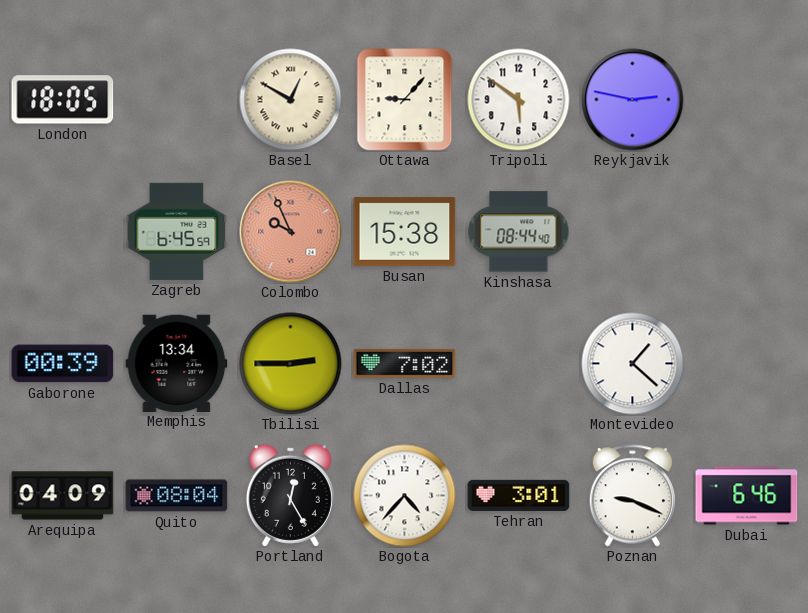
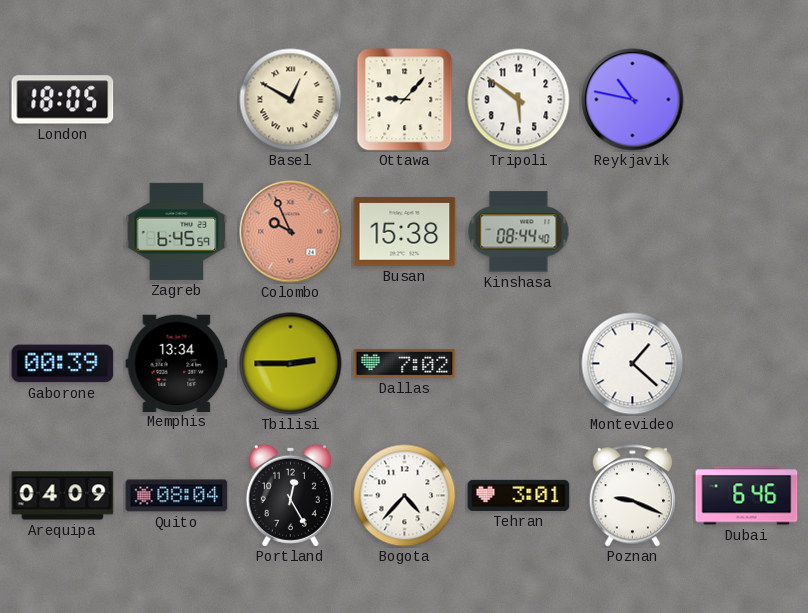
Reykjavik: 2:47 -> 10:47 (633, 100)
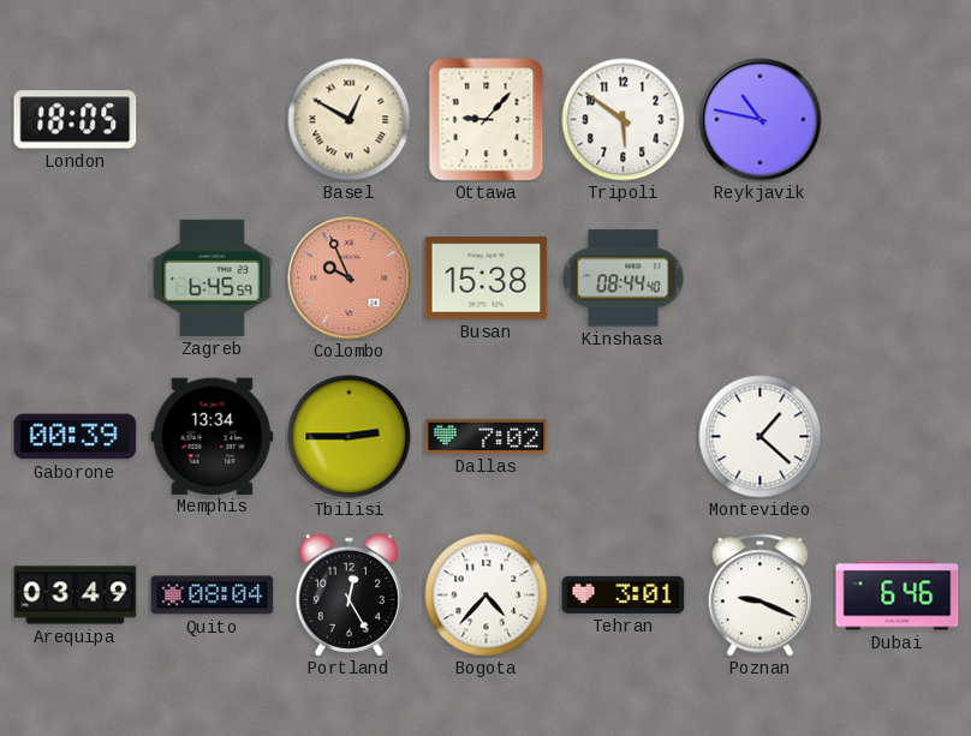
Arequipa: 04:09 -> 03:49 (76, 596)
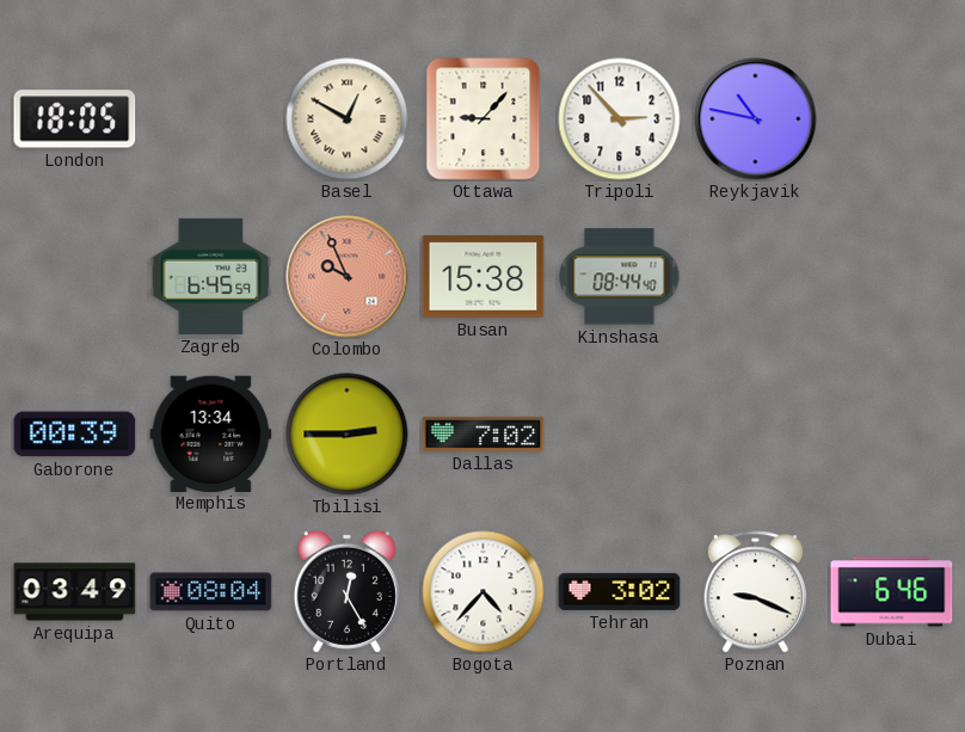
Tripoli: 5:51 -> 2:53 (620, 119)
Montevideo: 1:22 -> none (761, 437)
Tehran: 3:01 -> 3:02 (620, 591)
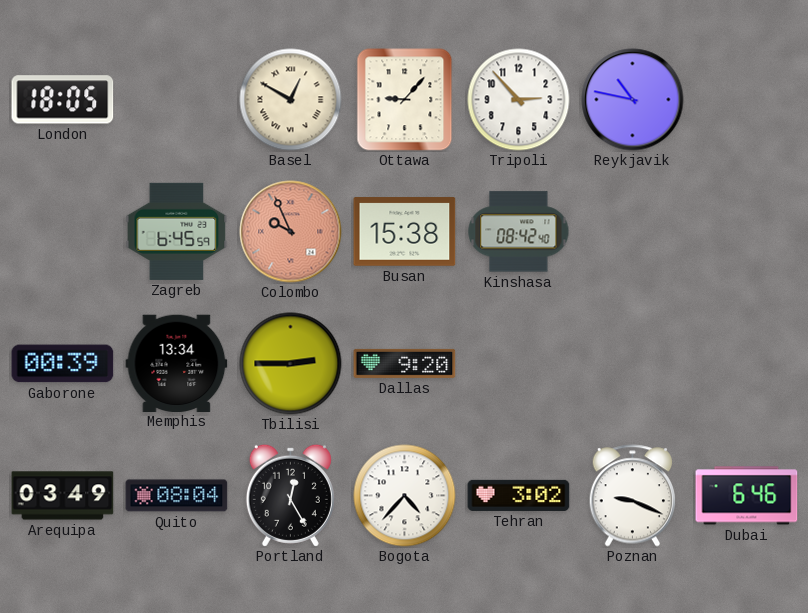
Kinshasa: 08:44 -> 08:42 (519, 232)
Dallas: 7:02 -> 9:20 (405, 363)
